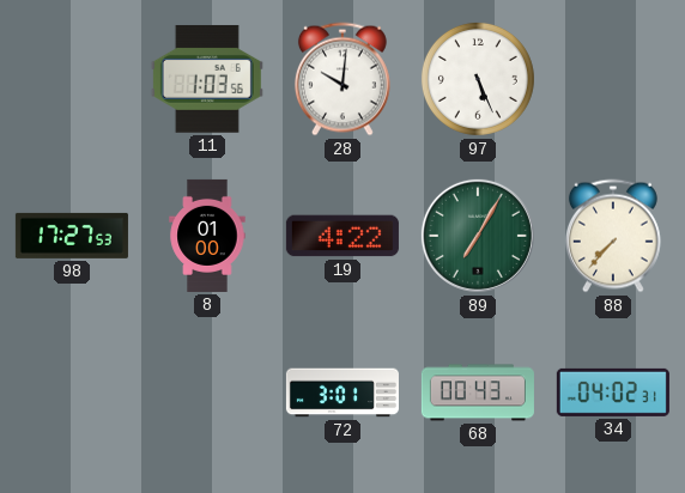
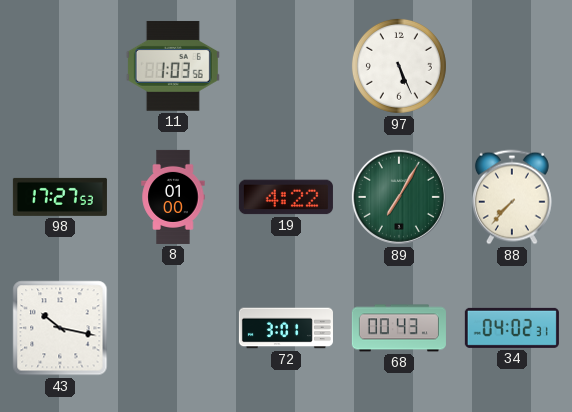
28: 10:01 -> none (342, 79)
43: none -> 10:17 (60, 328)
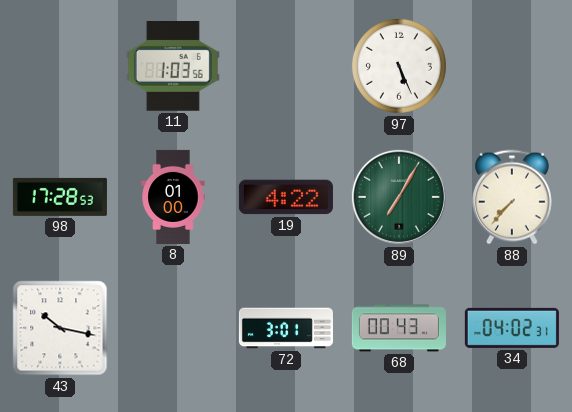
98: 17:27 -> 17:28 (60, 197)
